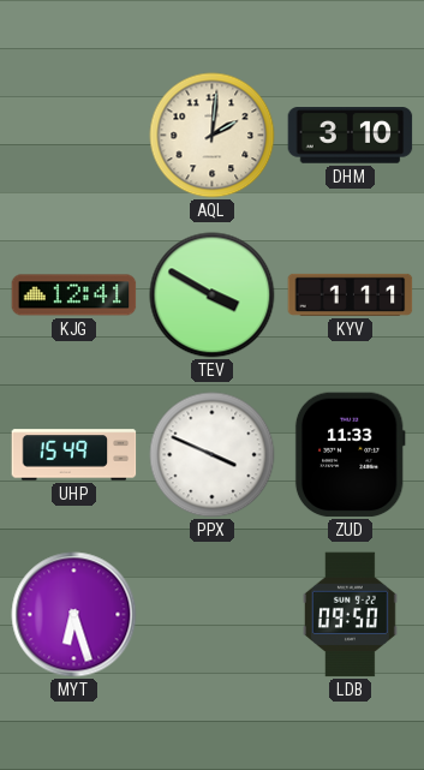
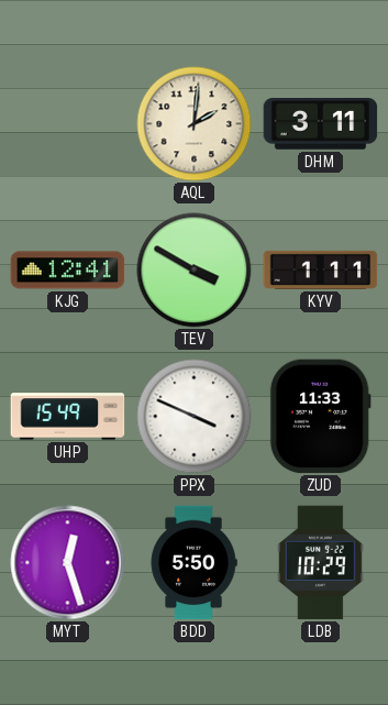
DHM: 3:10 -> 3:11 (321, 124)
MYT: 6:27 -> 12:27 (68, 563)
BDD: none -> 5:50 (193, 563)
LDB: 09:50 -> 10:29 (320, 563)
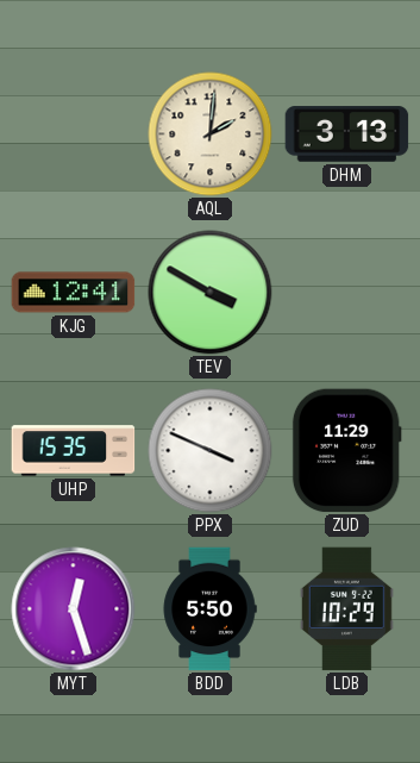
DHM: 3:11 -> 3:13 (347, 135)
KYV: 1:11 -> none (321, 269)
UHP: 15:49 -> 15:35 (74, 451)
ZUD: 11:33 -> 11:29 (346, 451)
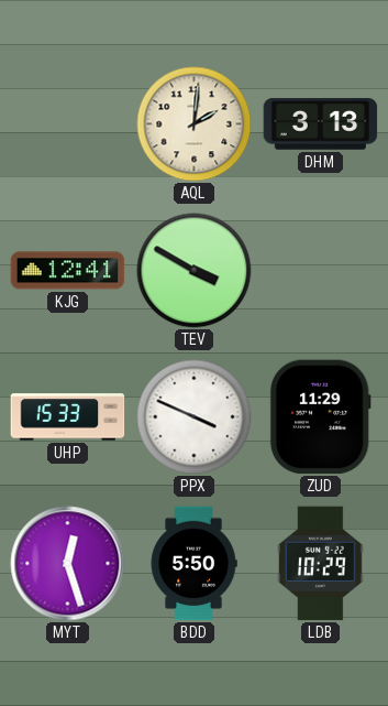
UHP: 15:35 -> 15:33 (68, 417)
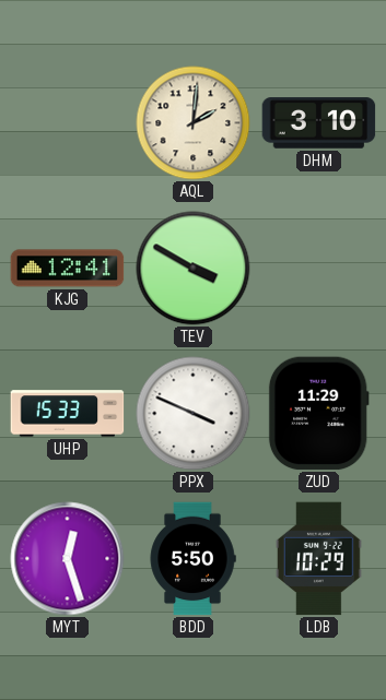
DHM: 3:13 -> 3:10 (319, 123)
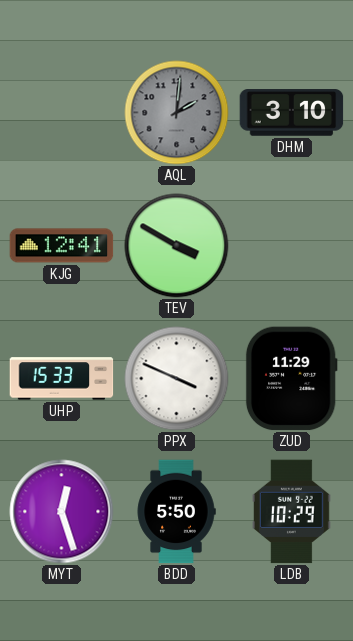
AQL dial: cream -> grey (177, 113)
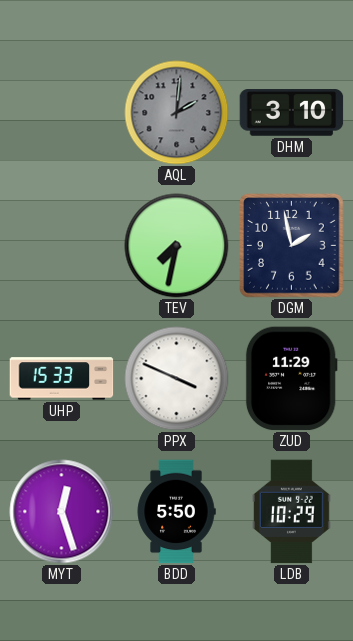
KJG: 12:41 -> none (62, 246)
TEV: 3:50 -> 7:32 (177, 246)
DGM: none -> 1:58 (292, 246)
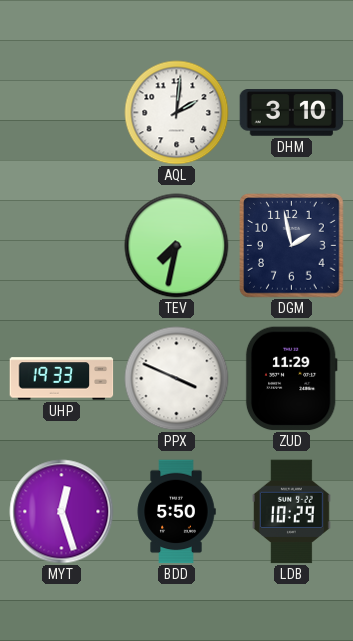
AQL dial: grey -> white (177, 113)
UHP: 15:33 -> 19:33 (62, 379)
